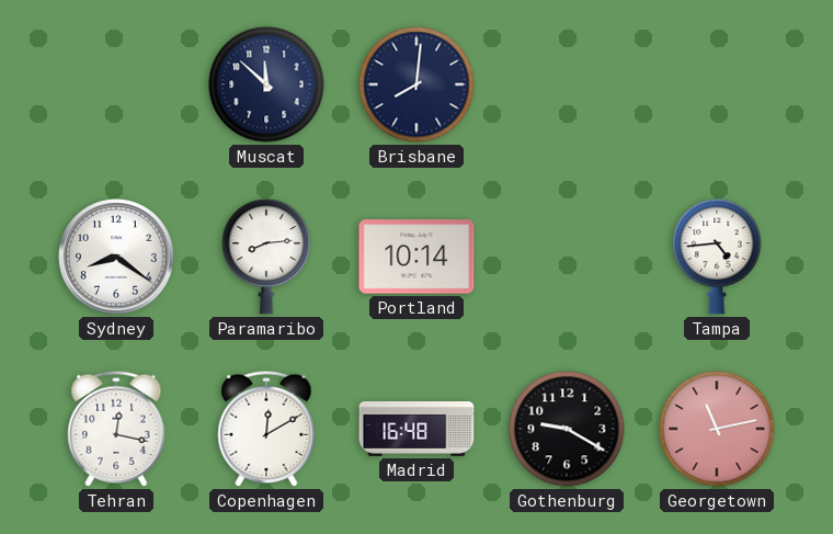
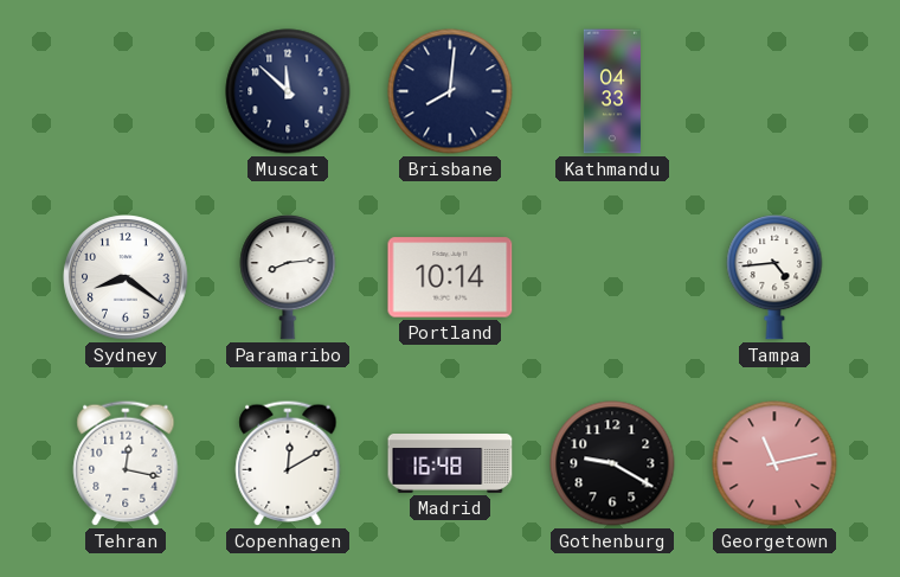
Kathmandu: none -> 04:33 (612, 91)
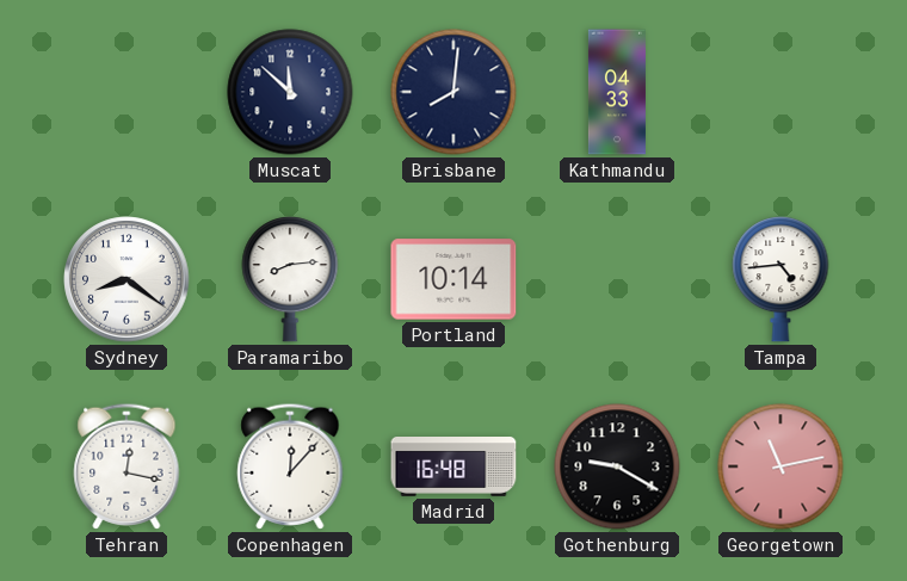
Copenhagen: 12:10 -> 12:07 (290, 466)
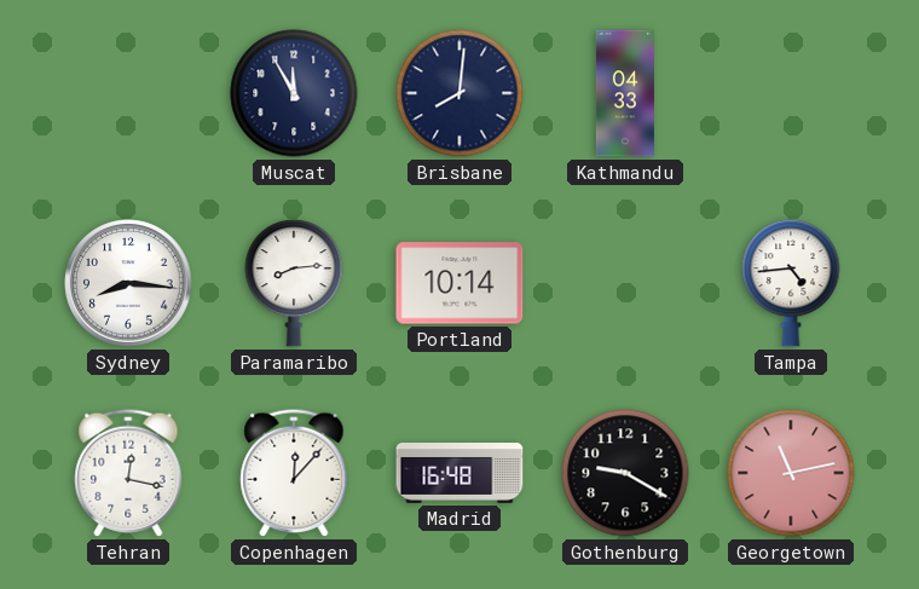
Muscat: 11:52 -> 11:55 (294, 93)
Sydney: 8:21 -> 8:16 (128, 283)
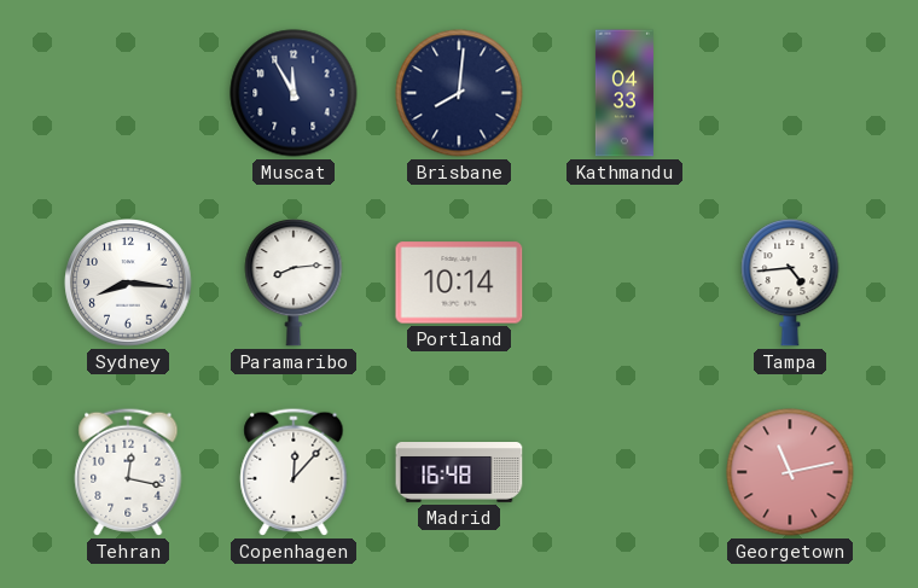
Gothenburg: 9:20 -> none (625, 473)
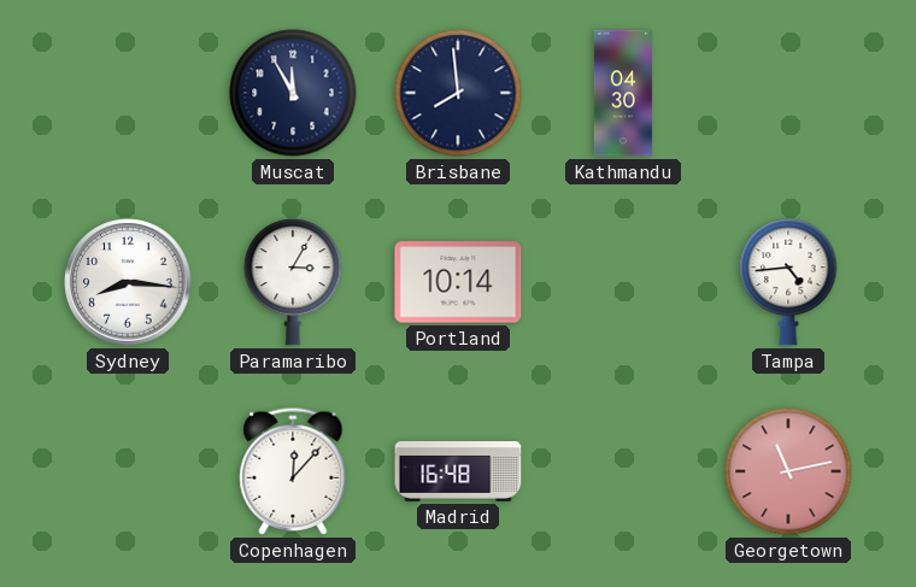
Brisbane: 8:01 -> 7:59 (458, 93)
Kathmandu: 04:33 -> 04:30 (623, 93)
Paramaribo: 8:14 -> 3:05 (293, 282)
Tehran: 12:17 -> none (128, 472)
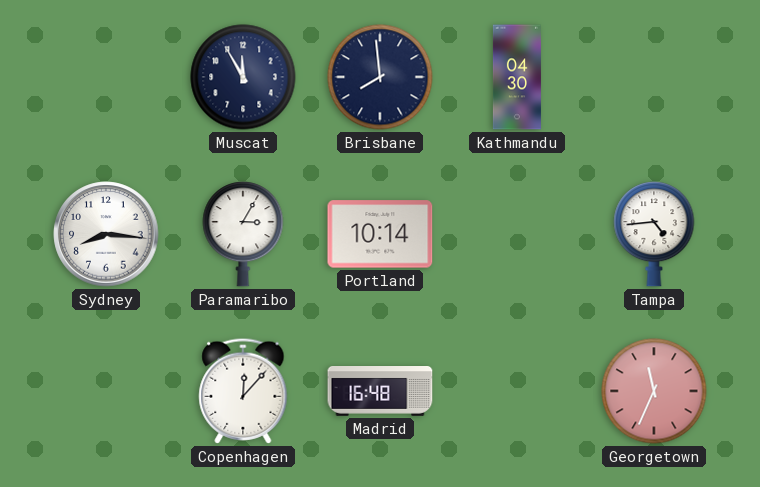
Georgetown: 11:13 -> 11:34 (654, 391)
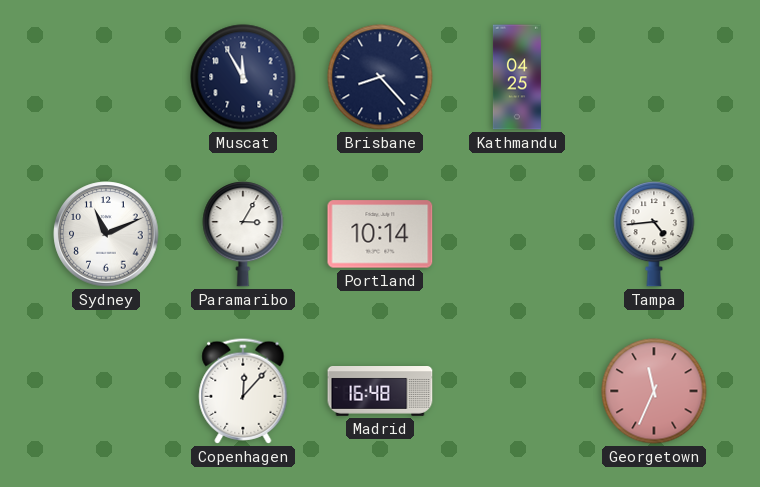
Brisbane: 7:59 -> 8:23 (380, 77)
Kathmandu: 04:30 -> 04:25 (517, 77)
Sydney: 8:16 -> 11:11 (106, 234)
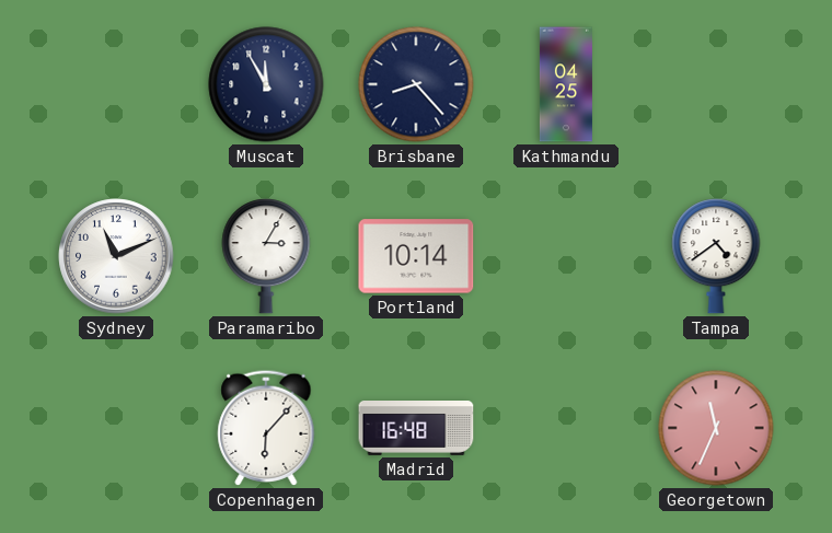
Tampa: 4:44 -> 4:39 (716, 256)
Copenhagen: 12:07 -> 6:07 (266, 428)
